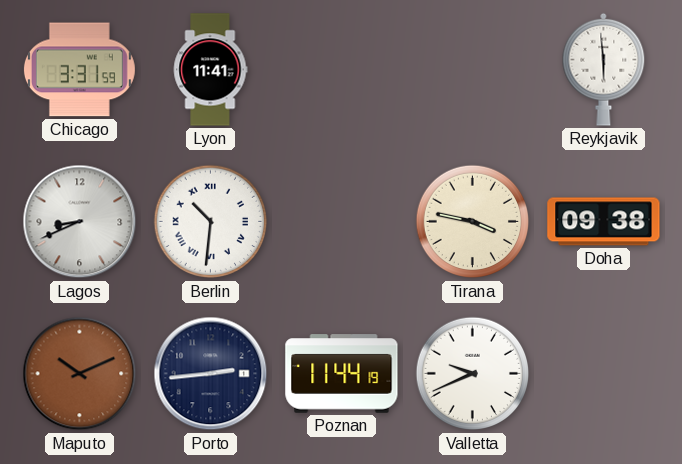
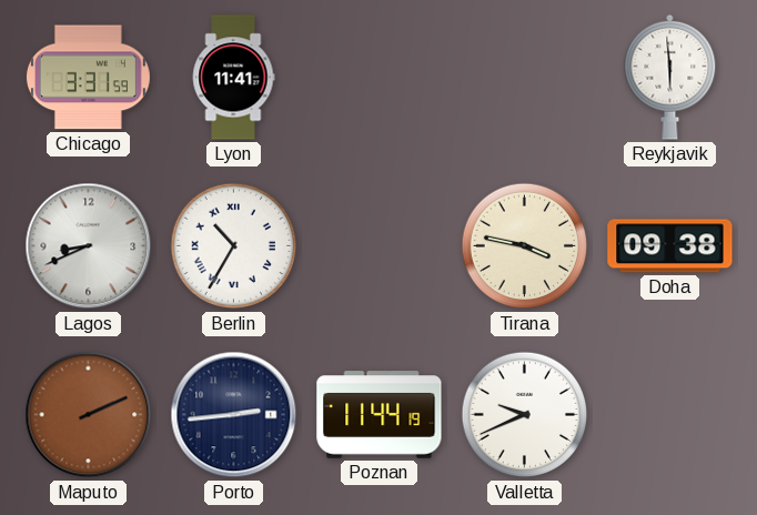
Berlin: 10:31 -> 10:35 (234, 246)
Maputo: 10:11 -> 2:11 (89, 415)
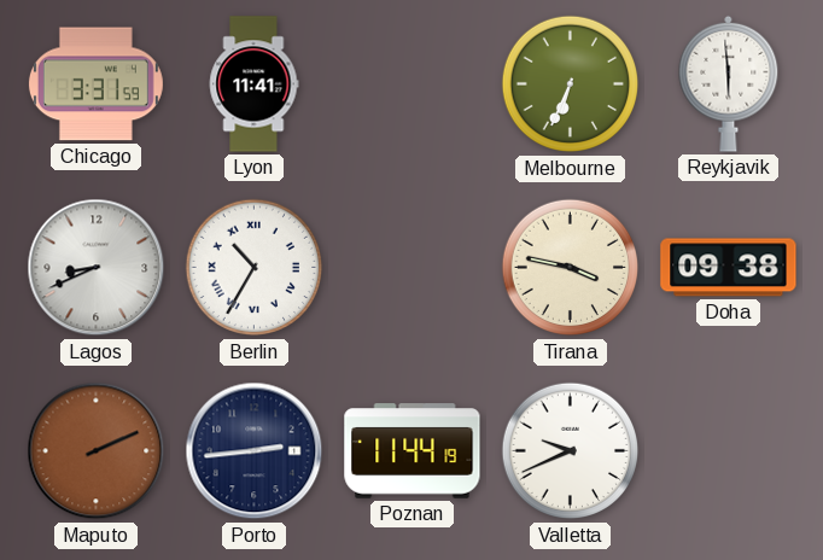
Melbourne: none -> 6:34 (571, 84)
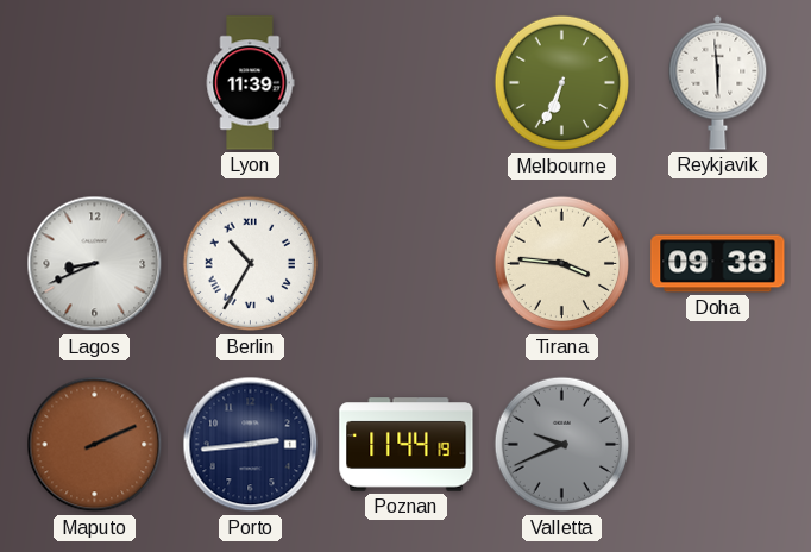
Chicago: 3:31 -> none (95, 84)
Lyon: 11:41 -> 11:39 (250, 83)
Tirana: 3:47 -> 3:46 (562, 264)
Valletta dial: white -> grey (562, 445)
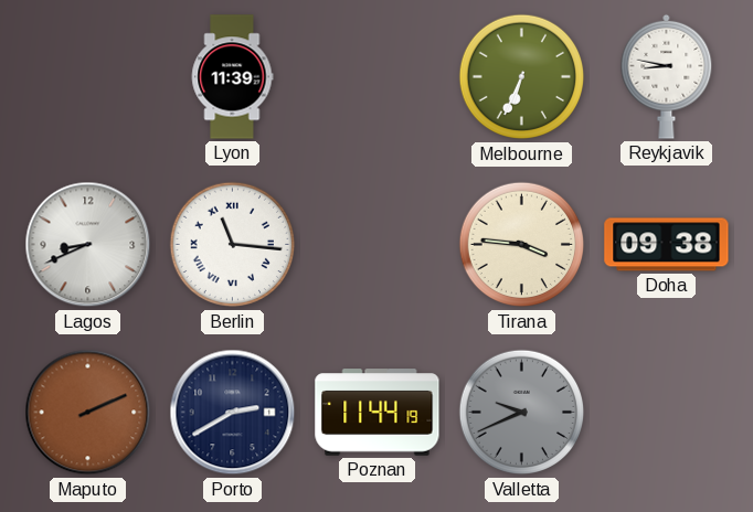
Reykjavik: 5:59 -> 8:47 (667, 76)
Berlin: 10:35 -> 11:16 (233, 245)
Porto: 2:44 -> 2:40 (233, 413)
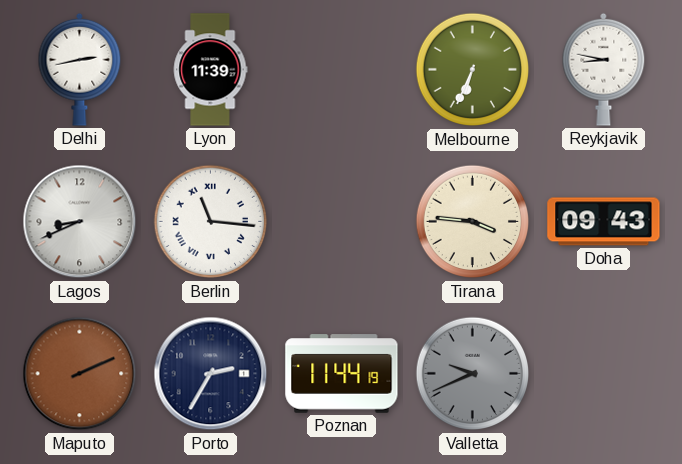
Delhi: none -> 2:43 (80, 69)
Doha: 09:38 -> 09:43 (604, 222)
Porto: 2:40 -> 2:35 (211, 374)
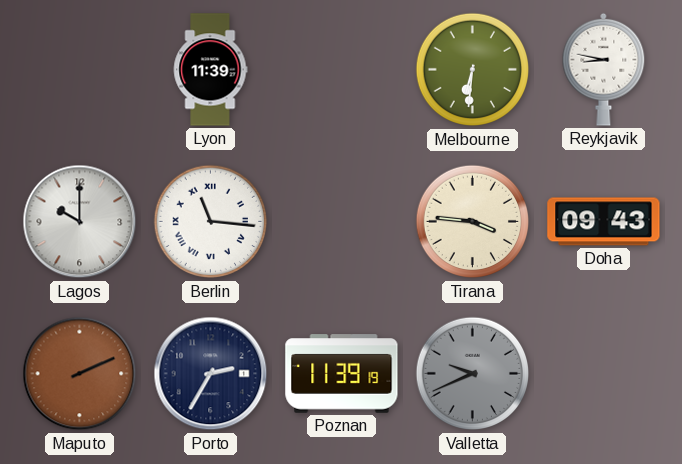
Delhi: 2:43 -> none (80, 69)
Melbourne: 6:34 -> 6:31 (473, 70)
Lagos: 8:41 -> 10:00 (80, 222)
Poznan: 11:44 -> 11:39 (342, 374)
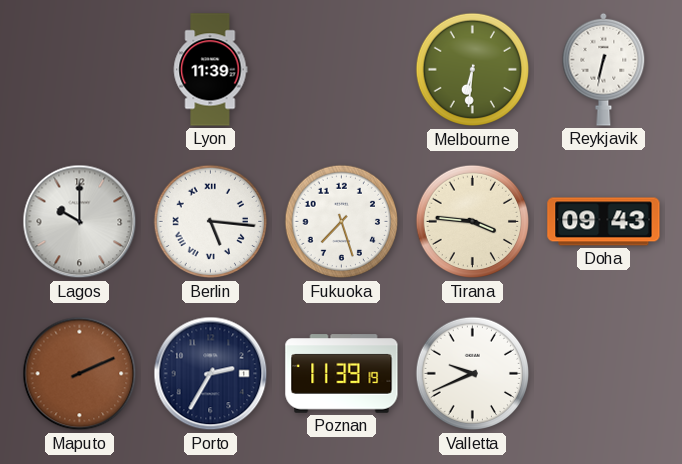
Reykjavik: 8:47 -> 6:32 (604, 69)
Berlin: 11:16 -> 5:16 (211, 222)
Fukuoka: none -> 7:27 (342, 222)
Valletta dial: grey -> white (473, 374)
